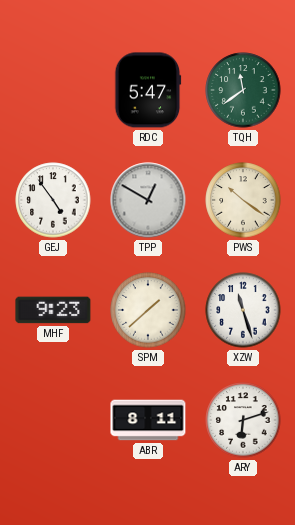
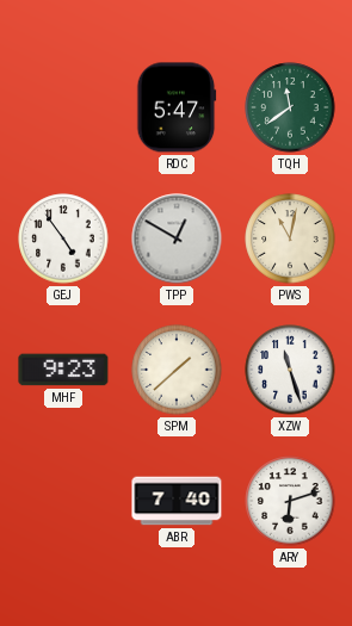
PWS: 10:21 -> 11:02 (290, 238)
ABR: 8:11 -> 7:40 (177, 501)
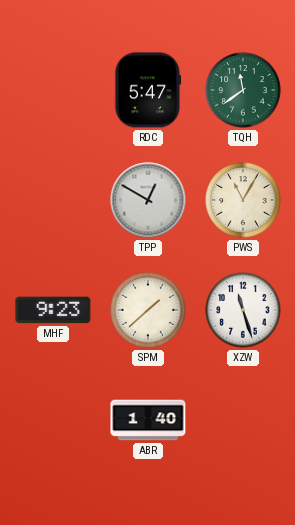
GEJ: 4:54 -> none (63, 238)
PWS: 11:02 -> 11:05 (243, 200)
ABR: 7:40 -> 1:40 (148, 420)
ARY: 6:12 -> none (290, 501)
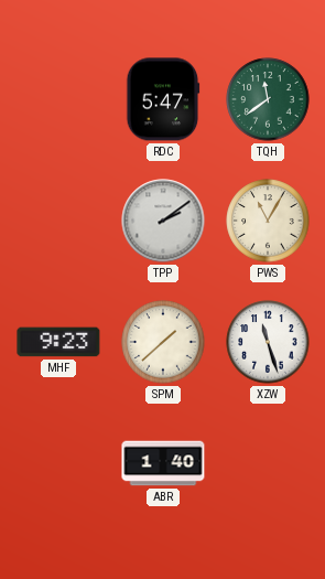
TPP: 12:50 -> 2:09 (163, 221)
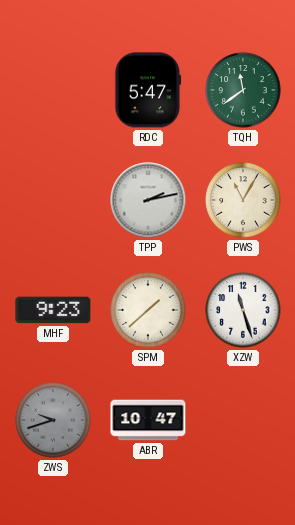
TPP: 2:09 -> 2:13 (148, 200)
ZWS: none -> 9:42 (53, 420)
ABR: 1:40 -> 10:47 (148, 420)
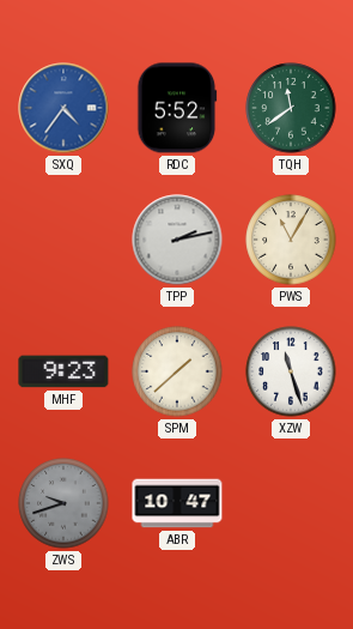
SXQ: none -> 4:36 (63, 108)
RDC: 5:47 -> 5:52 (177, 108)
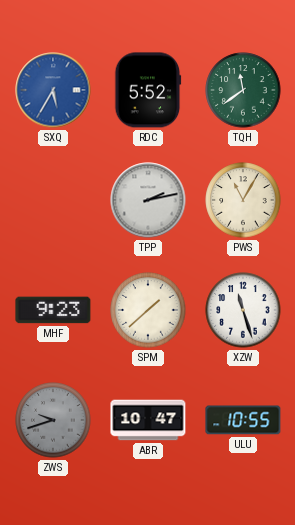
SXQ: 4:36 -> 5:35 (53, 90)
ULU: none -> 10:55 (243, 420)
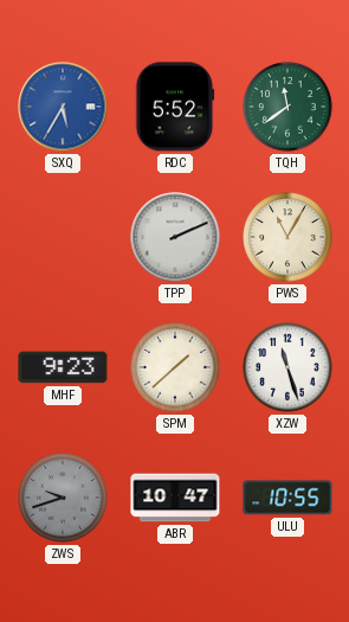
TPP: 2:13 -> 2:11 (175, 237)
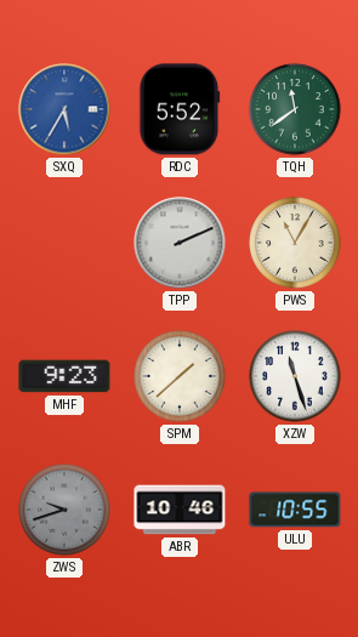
ABR: 10:47 -> 10:46 (180, 510)
